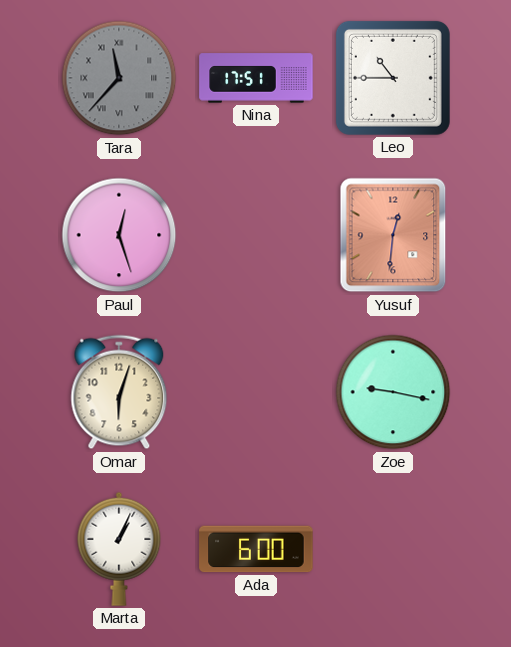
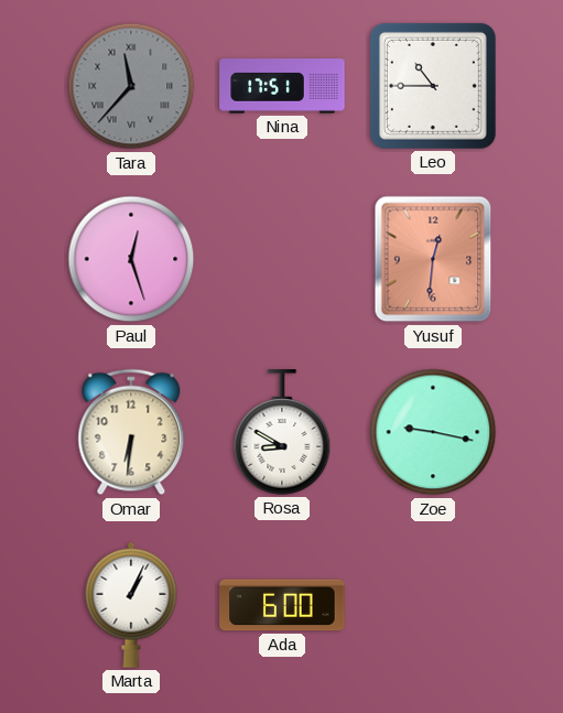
Omar: 6:03 -> 6:31 (131, 432)
Rosa: none -> 8:50 (282, 432)
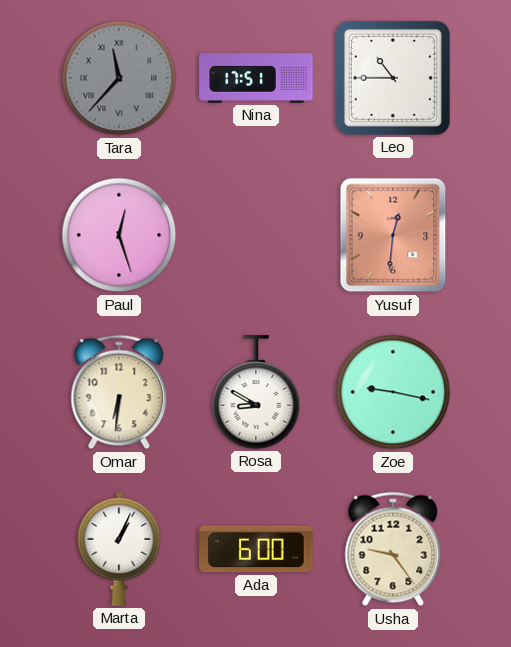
Usha: none -> 9:24 (393, 549)
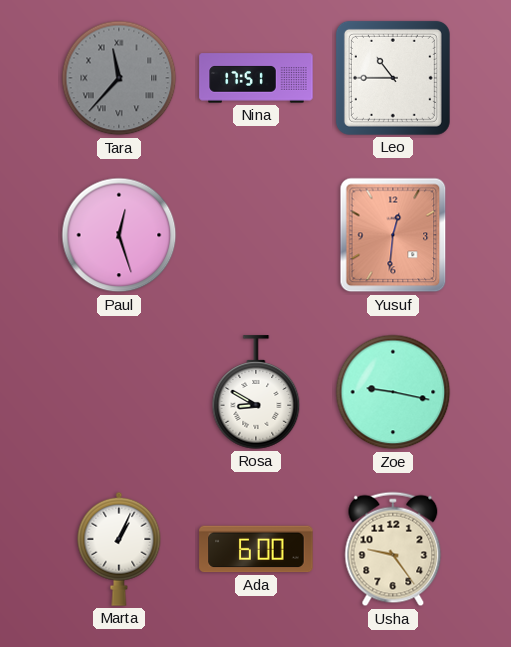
Omar: 6:31 -> none (119, 392)
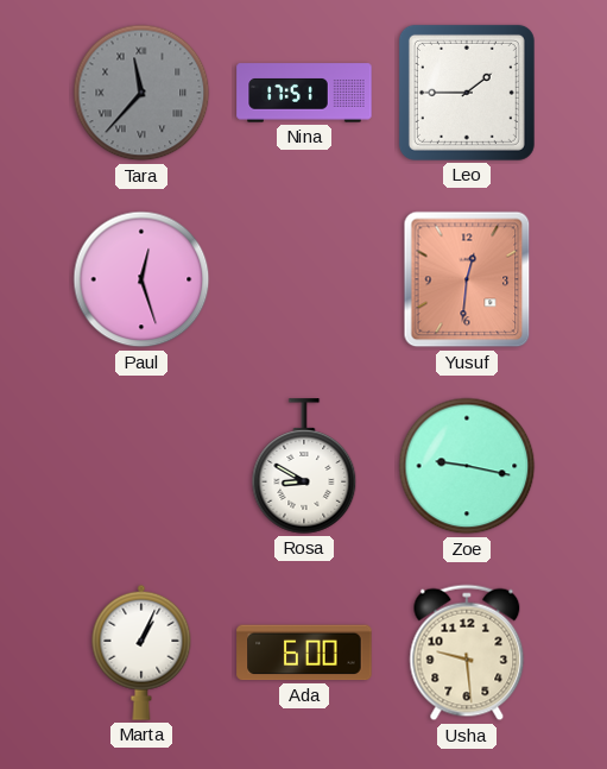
Leo: 10:45 -> 1:45 (467, 93)
Usha: 9:24 -> 9:29 (467, 653)
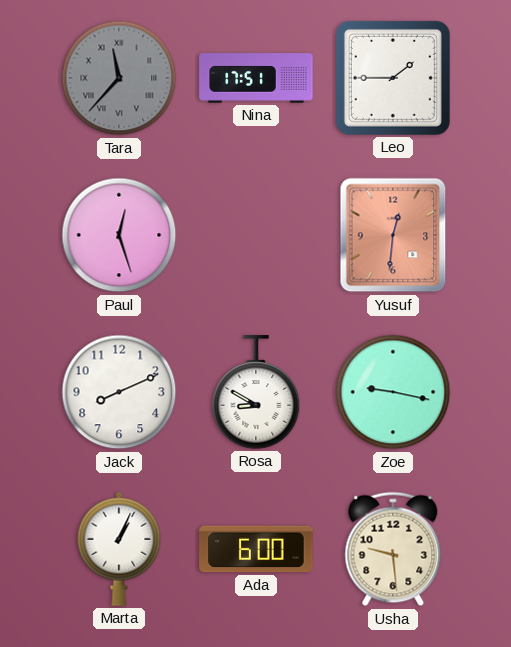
Jack: none -> 8:11 (119, 392)
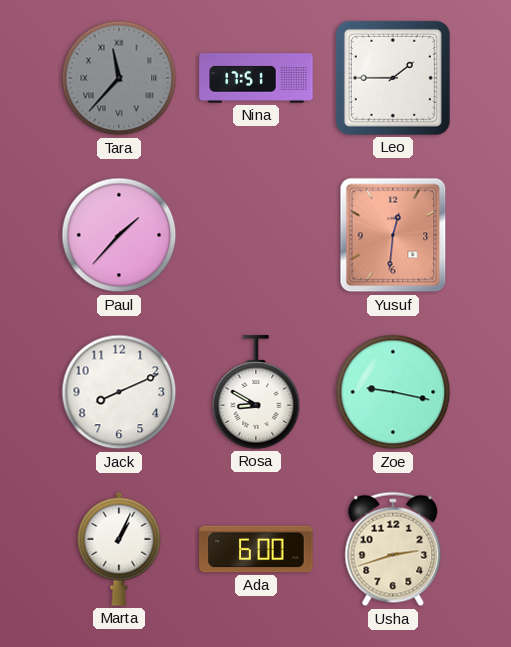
Paul: 12:27 -> 1:37 (119, 235)
Usha: 9:29 -> 2:42 (393, 549)
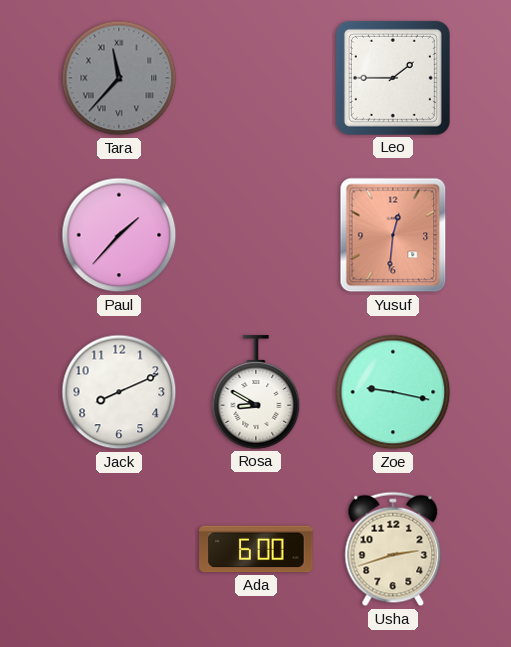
Nina: 17:51 -> none (256, 78)
Marta: 1:04 -> none (119, 549)
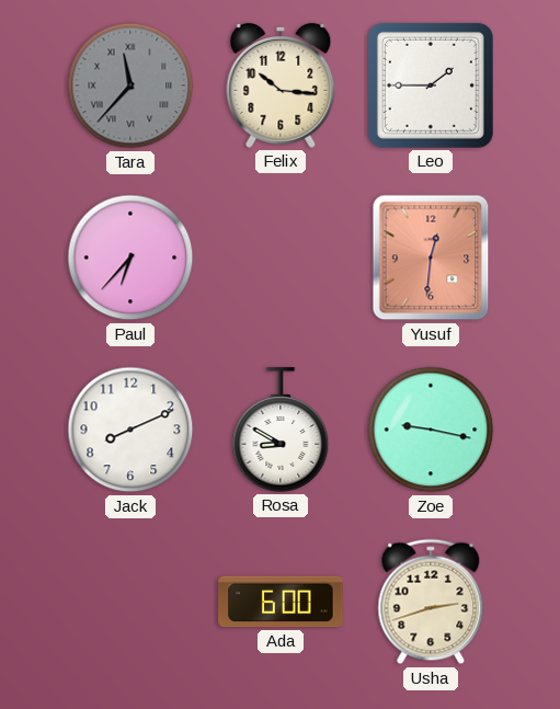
Felix: none -> 10:16 (281, 85)
Paul: 1:37 -> 6:37 (130, 258)
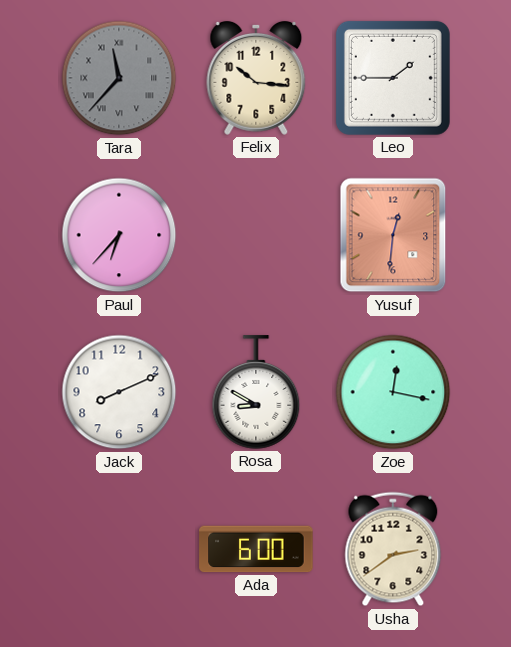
Zoe: 9:17 -> 12:17 (393, 392)
Usha: 2:42 -> 2:39 (393, 549)
